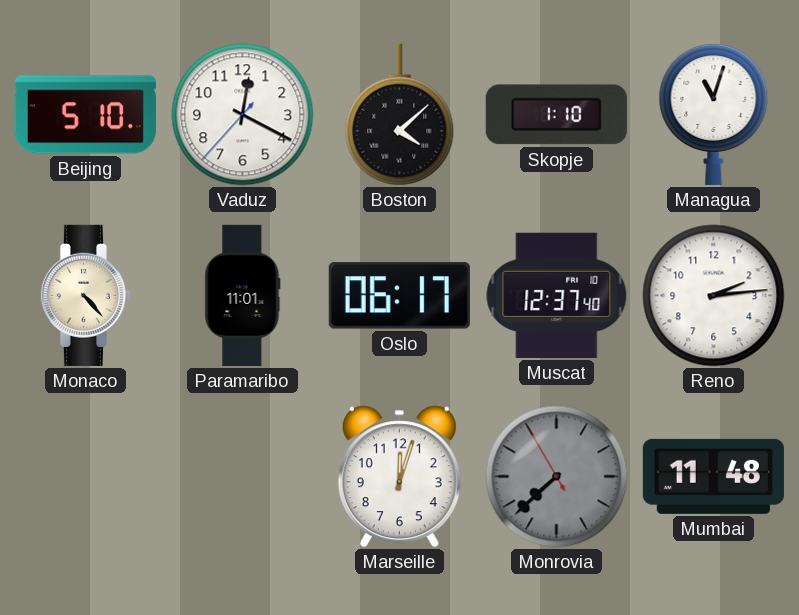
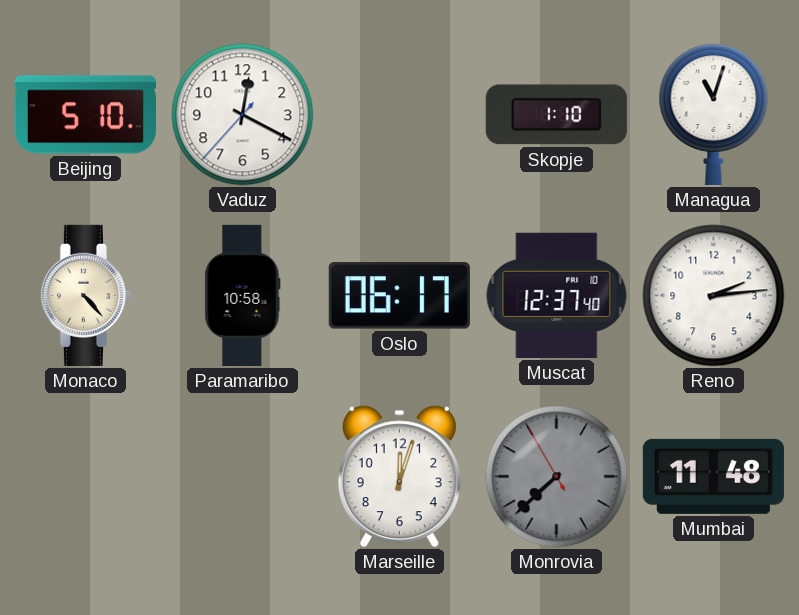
Boston: 4:08 -> none (400, 115)
Paramaribo: 11:01 -> 10:58 (243, 295)
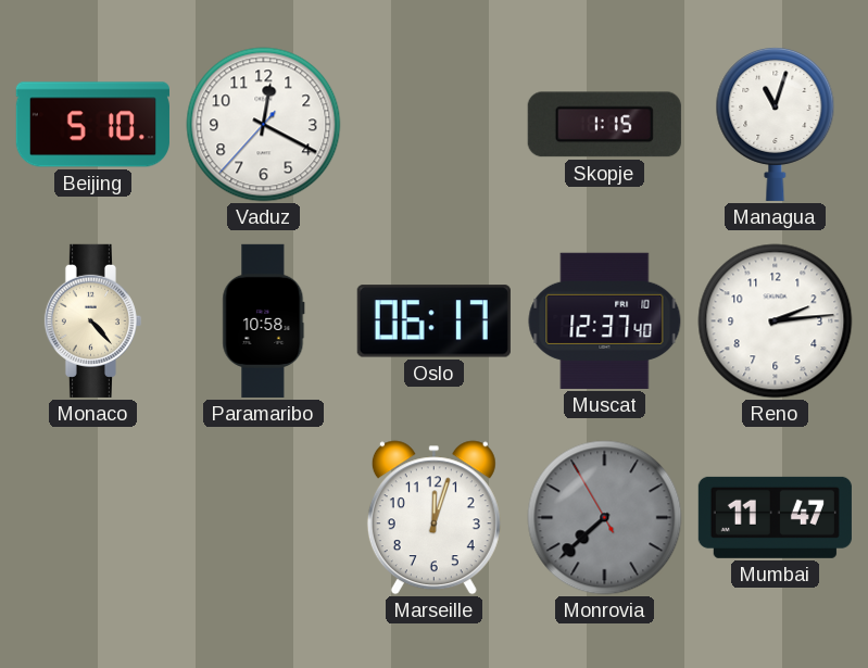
Skopje: 1:10 -> 1:15 (604, 125)
Mumbai: 11:48 -> 11:47 (775, 517)
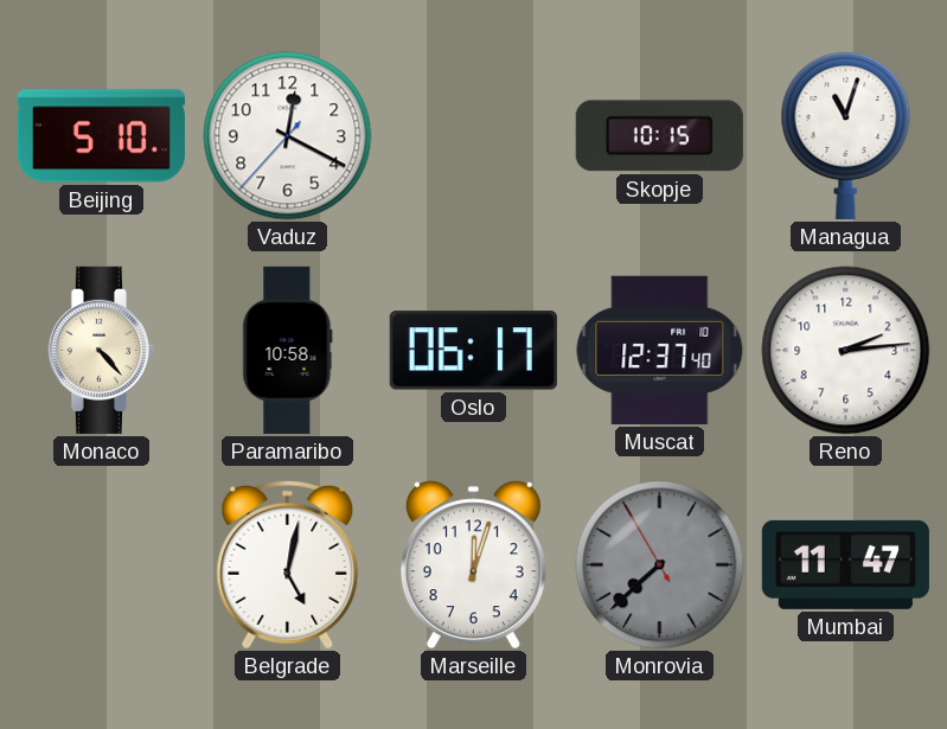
Skopje: 1:15 -> 10:15 (659, 136)
Belgrade: none -> 5:02 (288, 564)
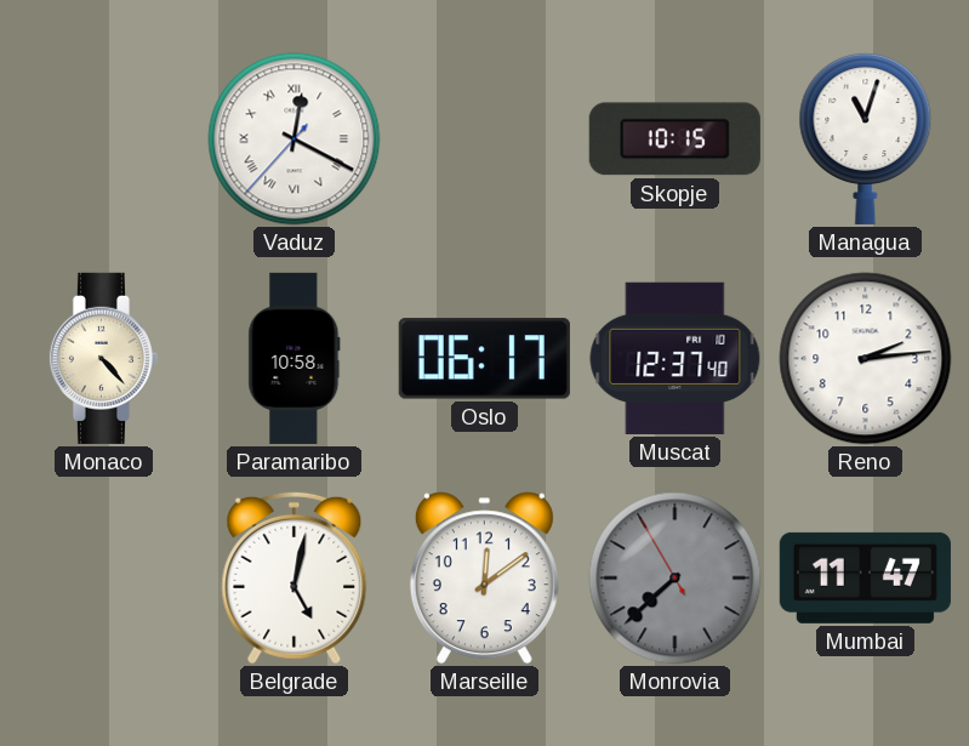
Beijing: 5:10 -> none (101, 136)
Vaduz numerals: Arabic -> Roman (295, 139)
Marseille: 12:03 -> 12:09 (484, 579)
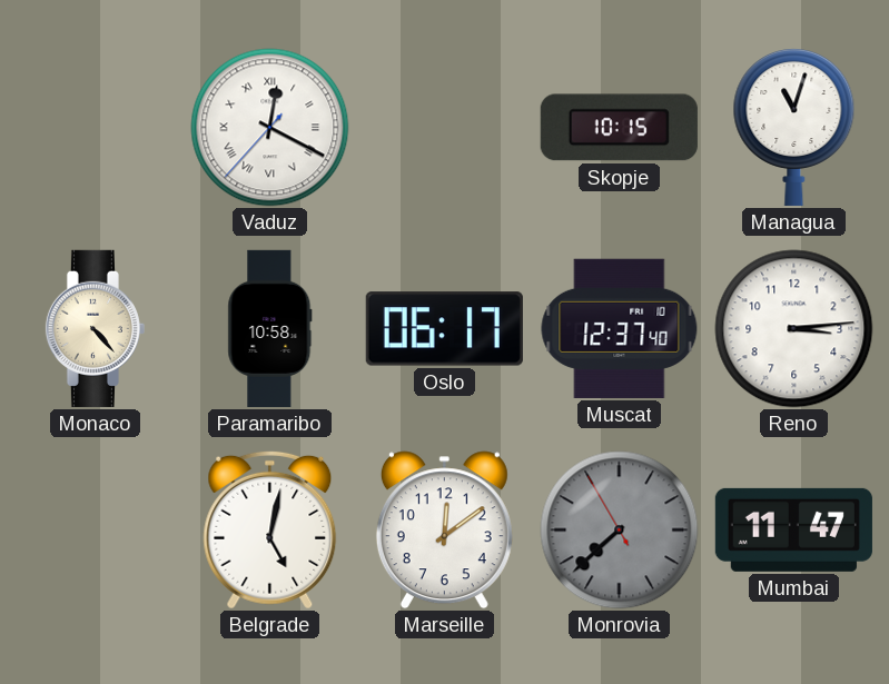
Reno: 2:14 -> 3:14 (794, 329)
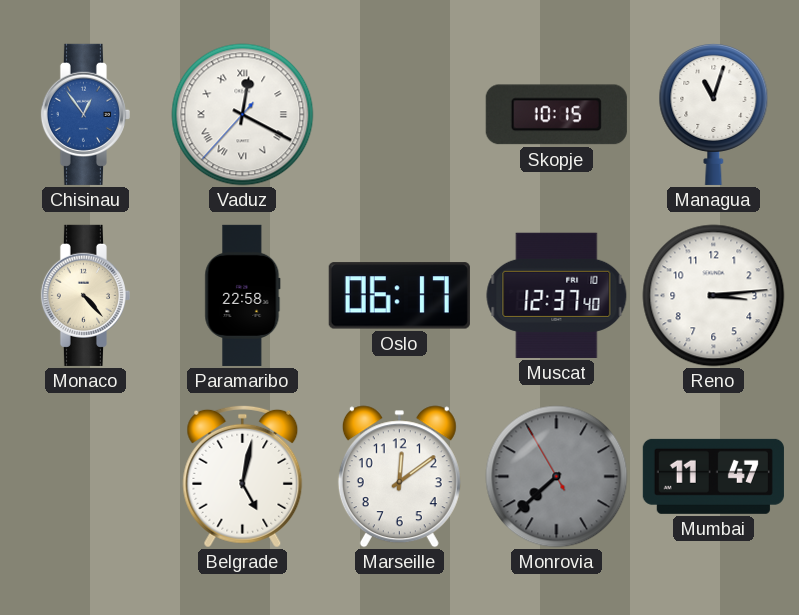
Chisinau: none -> 12:54 (85, 114)
Paramaribo: 10:58 -> 22:58 (243, 295)
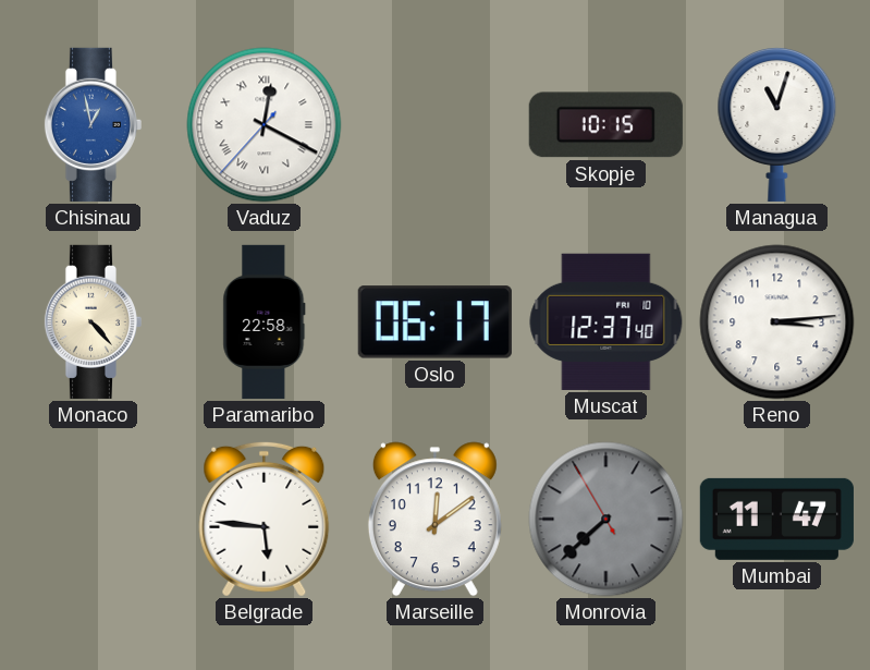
Chisinau: 12:54 -> 12:58 (93, 124)
Belgrade: 5:02 -> 5:46 (265, 519)
